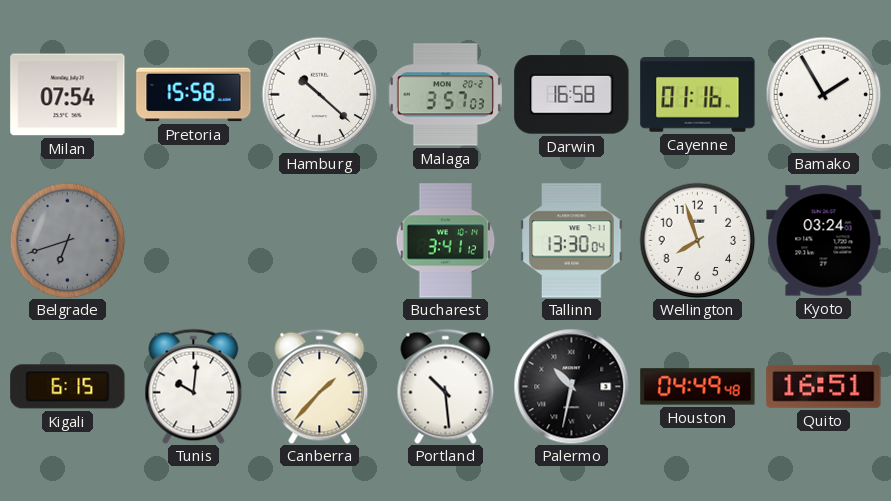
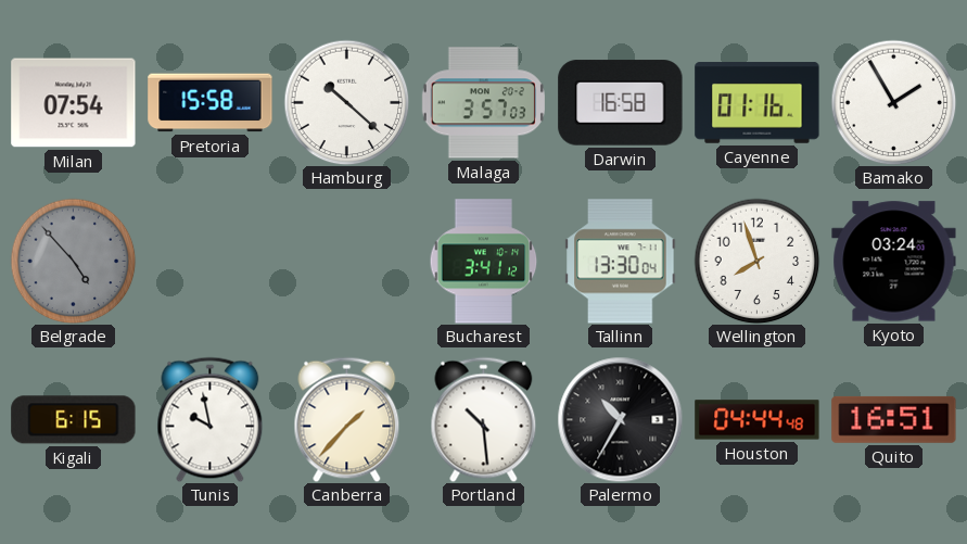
Belgrade: 6:42 -> 4:53 (73, 261)
Tunis: 10:01 -> 9:58 (211, 419)
Palermo: 10:32 -> 10:35 (620, 419)
Houston: 04:49 -> 04:44 (758, 420)
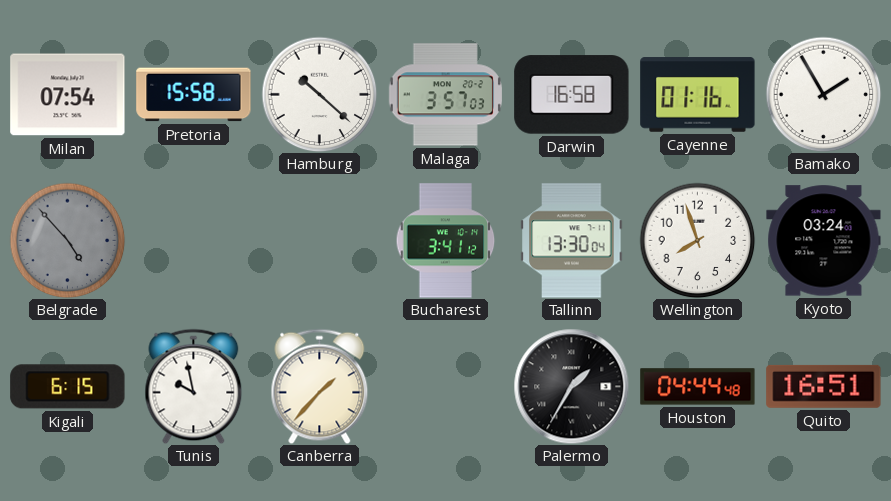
Portland: 10:29 -> none (484, 419)
Palermo: 10:35 -> 1:35 (571, 386)
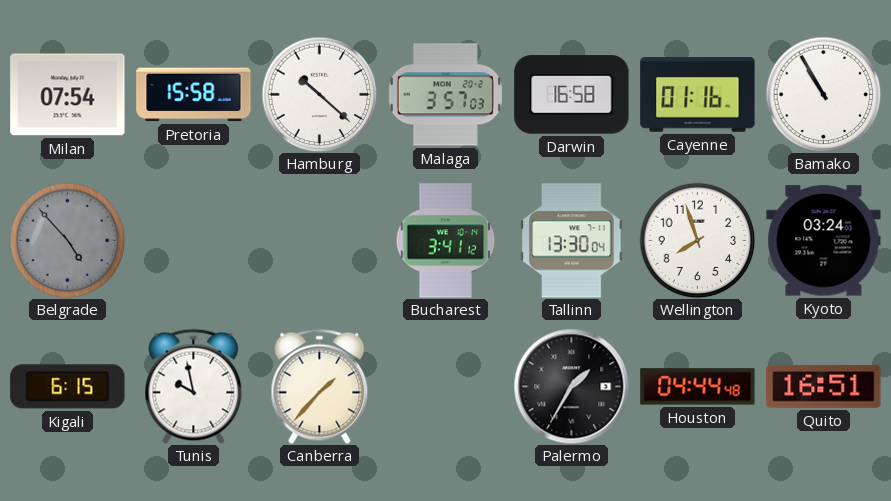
Bamako: 1:55 -> 10:55 (823, 94)
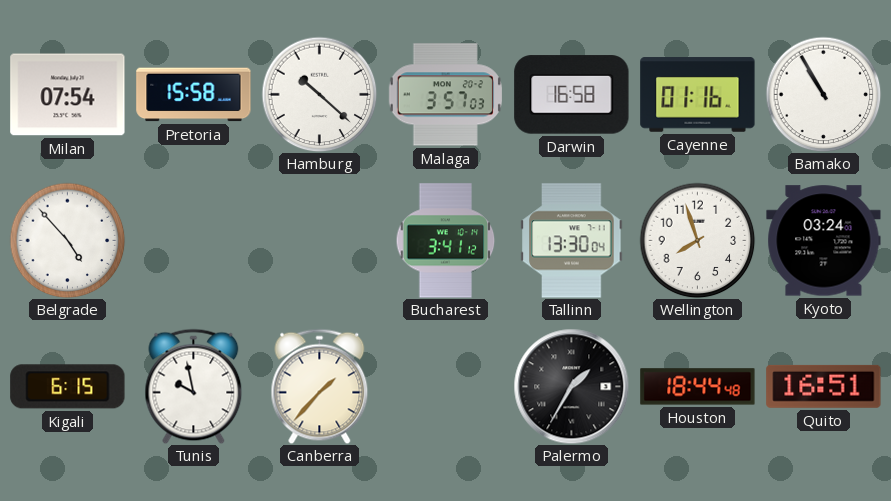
Belgrade dial: grey -> white (67, 240)
Houston: 04:44 -> 18:44 (698, 387)
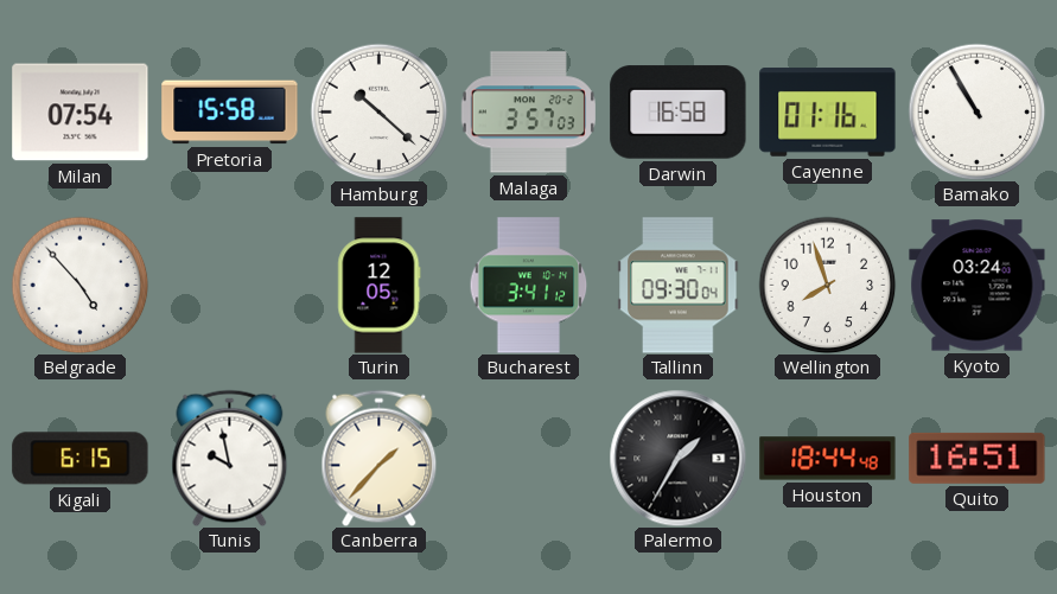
Turin: none -> 12:05 (380, 286)
Tallinn: 13:30 -> 09:30 (679, 286)
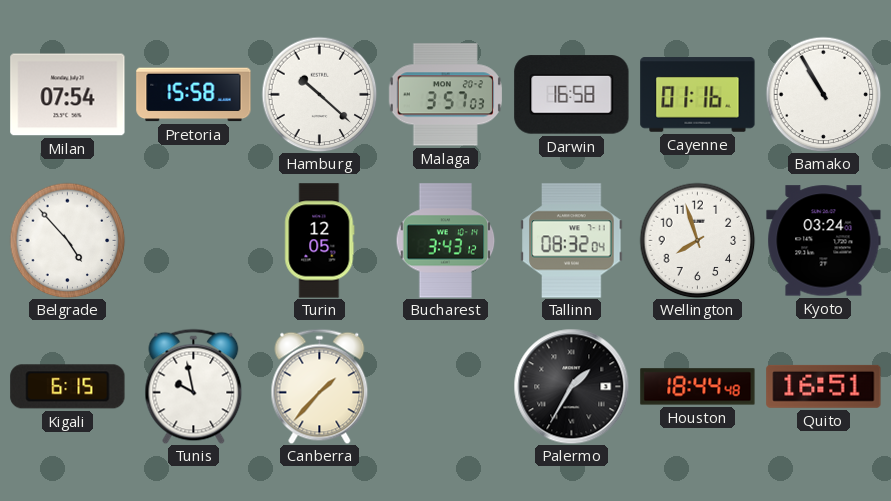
Bucharest: 3:41 -> 3:43 (446, 241)
Tallinn: 09:30 -> 08:32 (572, 241)
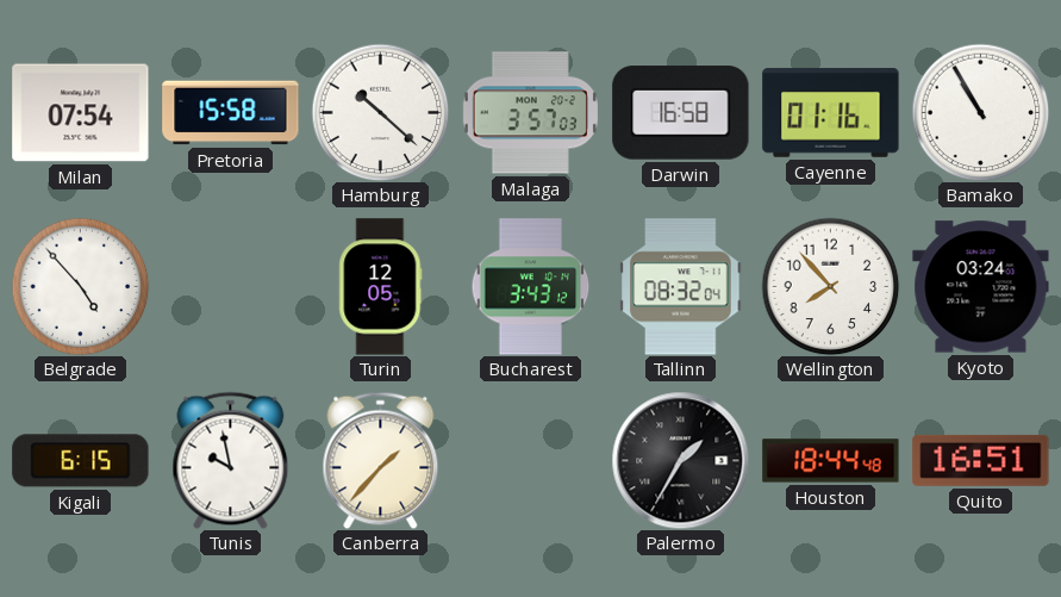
Wellington: 7:57 -> 7:53 (830, 286)
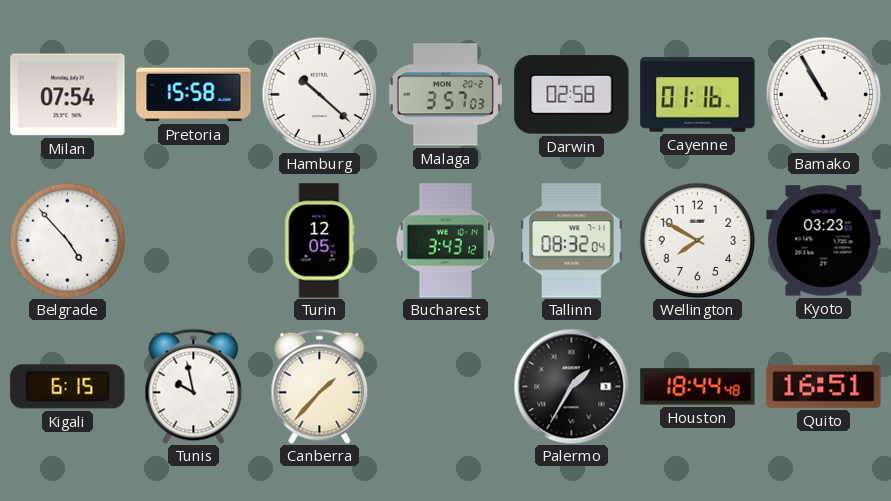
Darwin: 16:58 -> 02:58 (572, 95)
Wellington: 7:53 -> 7:50 (697, 240)
Kyoto: 03:24 -> 03:23 (824, 241)
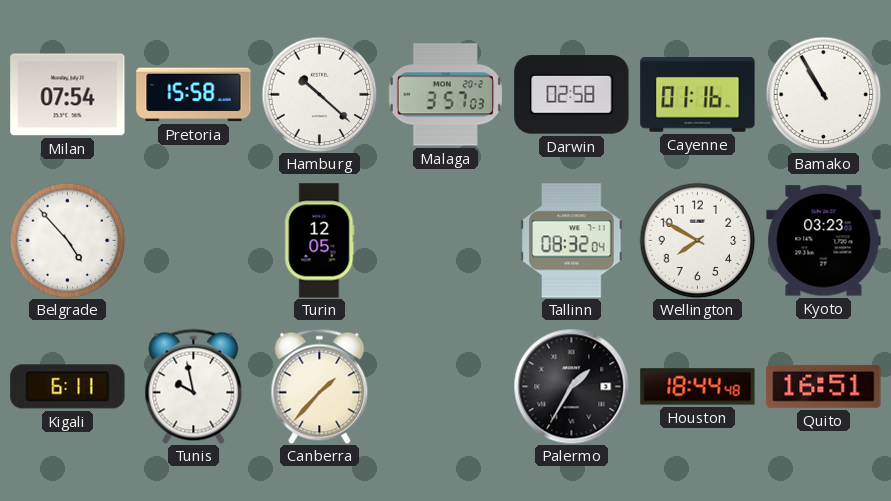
Bucharest: 3:43 -> none (446, 241)
Kigali: 6:15 -> 6:11 (68, 387)
